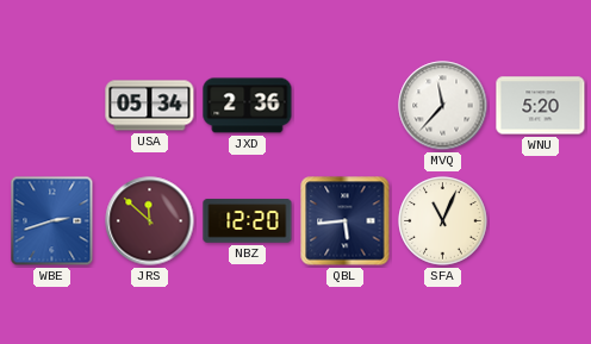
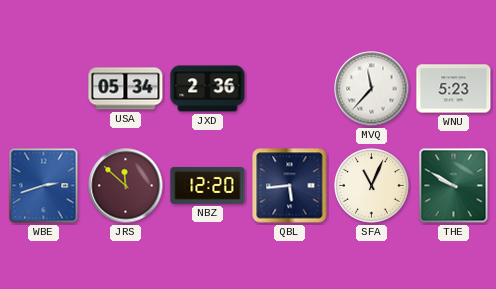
WNU: 5:20 -> 5:23 (454, 89)
THE: none -> 9:50 (454, 186)
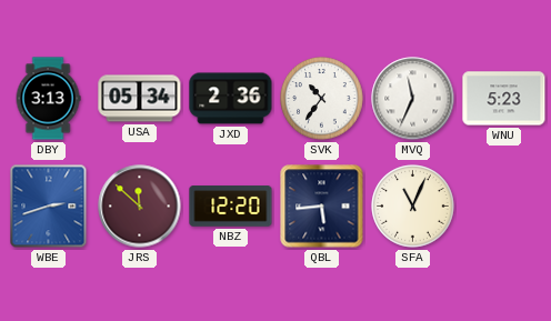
DBY: none -> 3:13 (48, 99)
SVK: none -> 10:36 (322, 99)
MVQ: 11:37 -> 11:34 (413, 99)
THE: 9:50 -> none (454, 186)
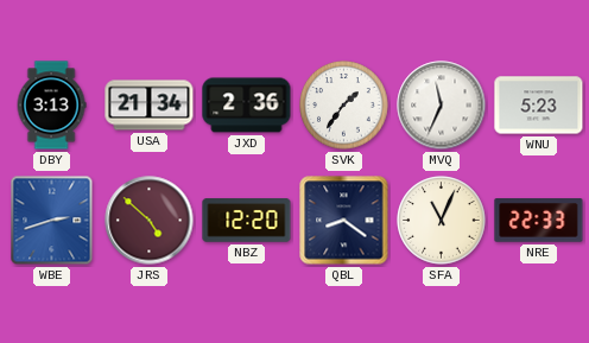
USA: 05:34 -> 21:34 (150, 106)
SVK: 10:36 -> 1:36 (344, 106)
JRS: 11:52 -> 4:52 (150, 221)
QBL: 5:44 -> 8:21 (344, 221)
NRE: none -> 22:33 (539, 221)
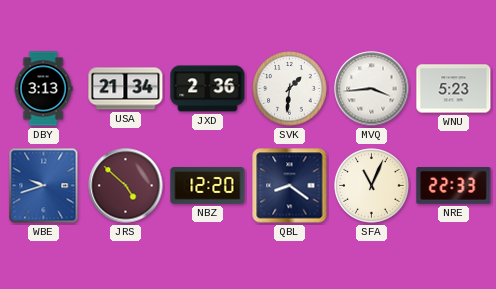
SVK: 1:36 -> 1:31 (290, 89)
MVQ: 11:34 -> 3:44 (372, 89)
WBE: 2:42 -> 9:42 (44, 186)
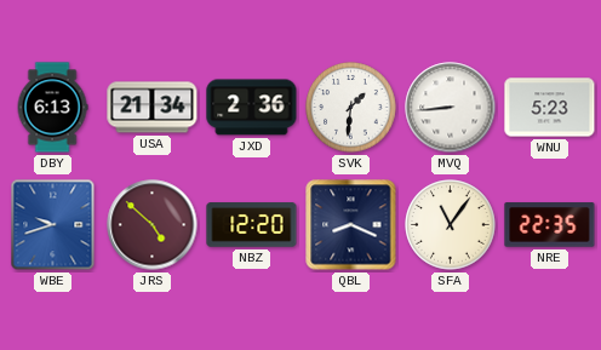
DBY: 3:13 -> 6:13 (52, 108)
MVQ: 3:44 -> 8:44 (451, 108)
QBL: 8:21 -> 8:19 (351, 225)
SFA: 11:04 -> 11:06 (451, 225)
NRE: 22:33 -> 22:35 (550, 225)
